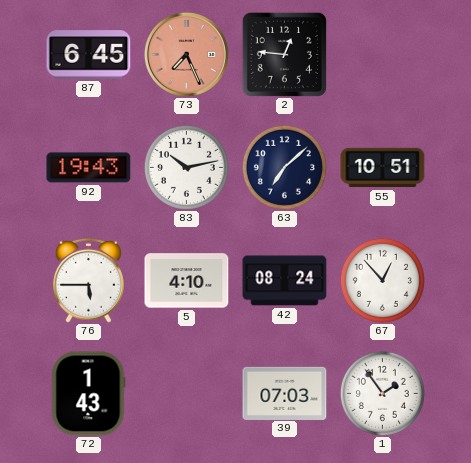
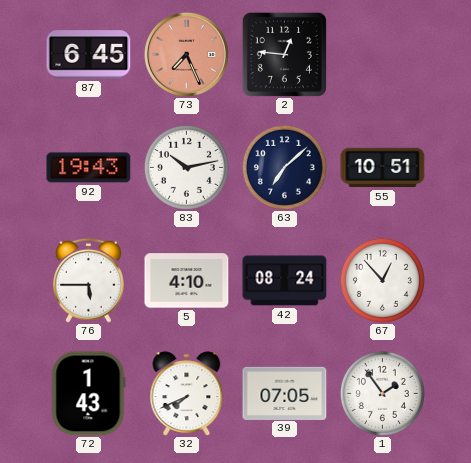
32: none -> 7:41 (187, 394)
39: 07:03 -> 07:05 (285, 393)
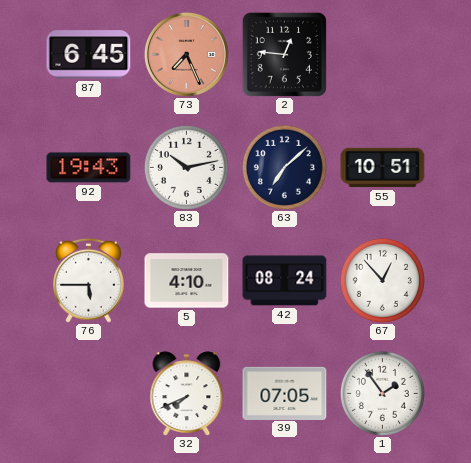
72: 1:43 -> none (88, 394)
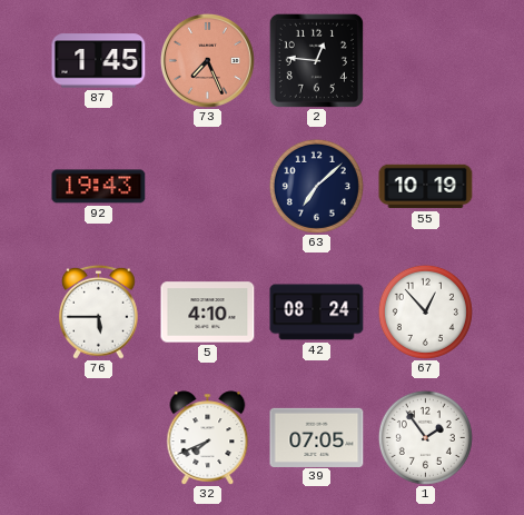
87: 6:45 -> 1:45 (99, 61)
83: 10:13 -> none (186, 167)
55: 10:51 -> 10:19 (426, 187)
